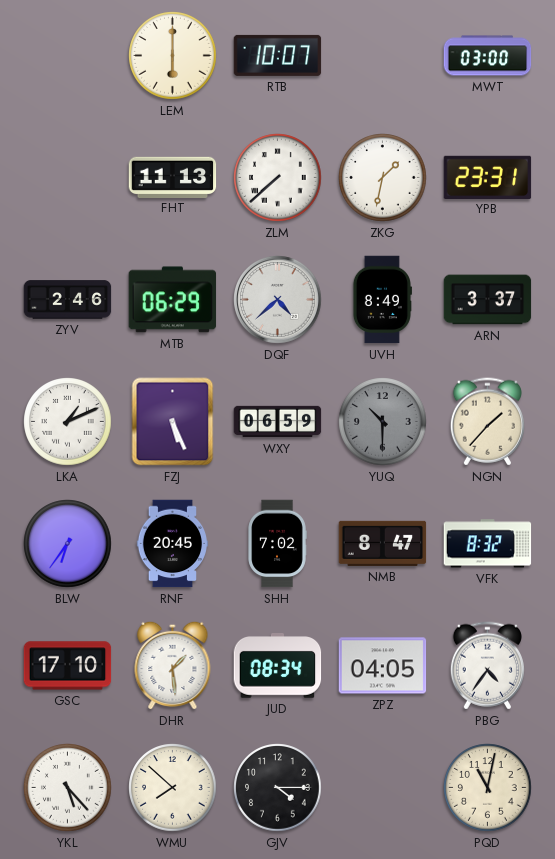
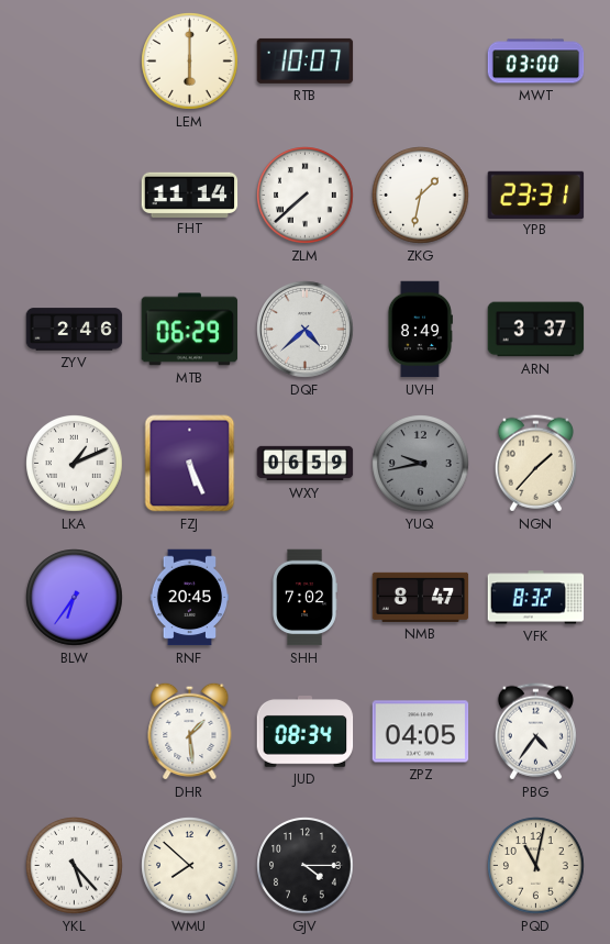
FHT: 11:13 -> 11:14 (190, 195)
YUQ: 10:30 -> 9:43 (421, 464)
GSC: 17:10 -> none (68, 666)
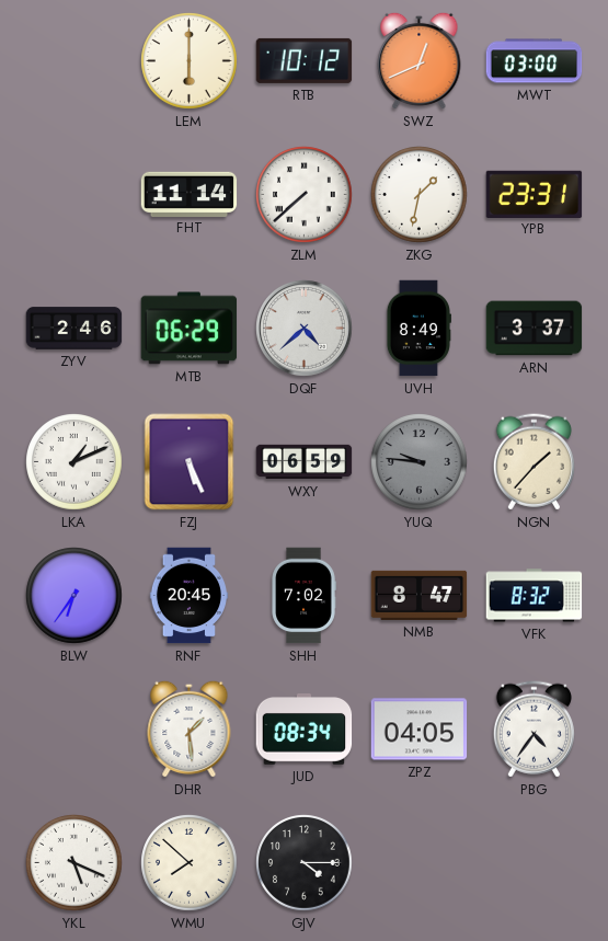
RTB: 10:07 -> 10:12 (305, 60)
SWZ: none -> 12:41 (420, 60)
YUQ: 9:43 -> 9:46 (420, 462)
YKL: 5:23 -> 5:19 (74, 863)
PQD: 11:02 -> none (536, 866)
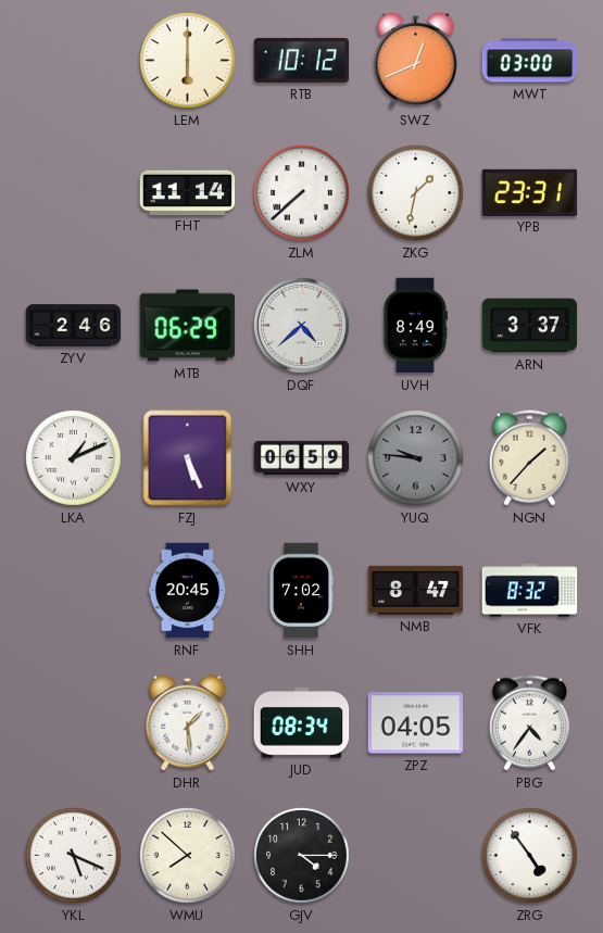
BLW: 6:36 -> none (74, 596)
ZRG: none -> 4:54 (530, 856)
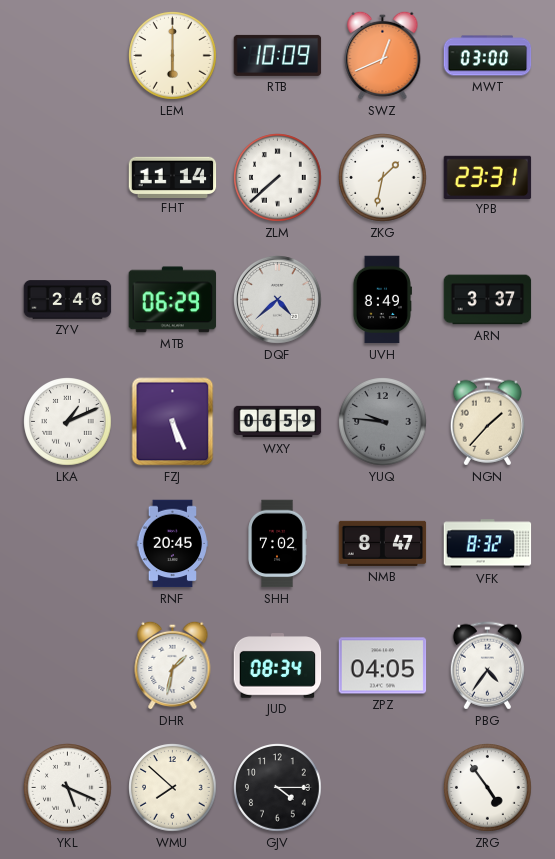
RTB: 10:12 -> 10:09 (278, 55)
DHR: 1:29 -> 1:32 (173, 665)
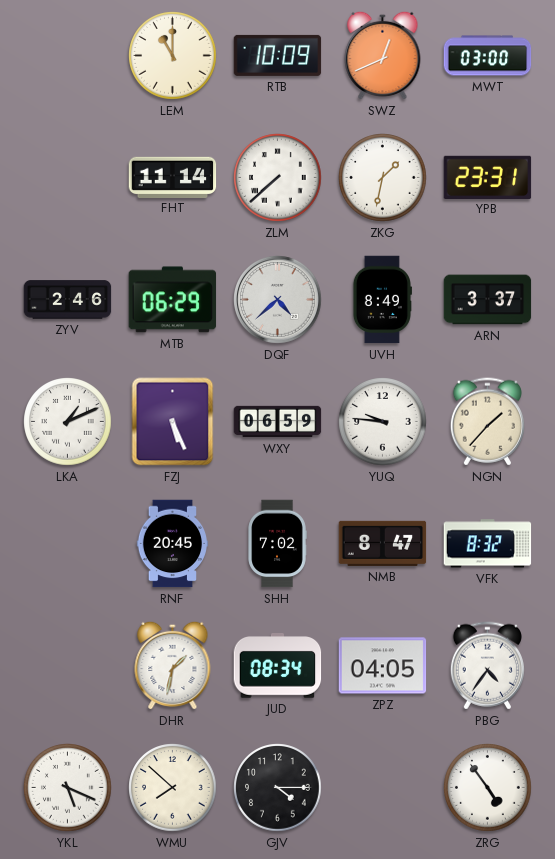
LEM: 6:00 -> 11:00 (173, 56)
YUQ dial: grey -> white (383, 422)
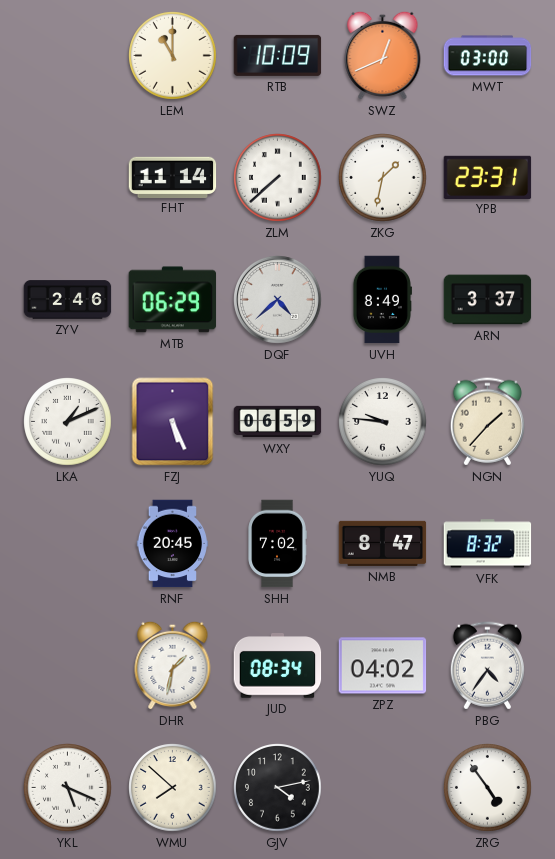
ZPZ: 04:05 -> 04:02 (383, 666)
GJV: 4:15 -> 4:13 (278, 788)
